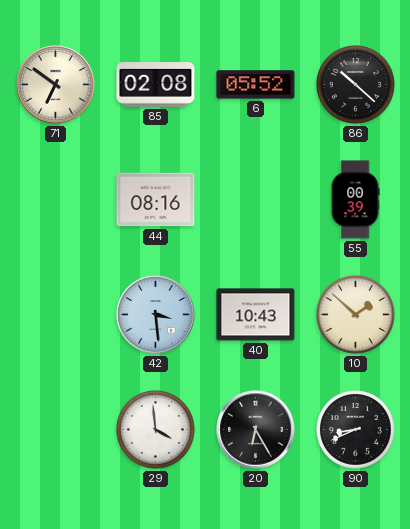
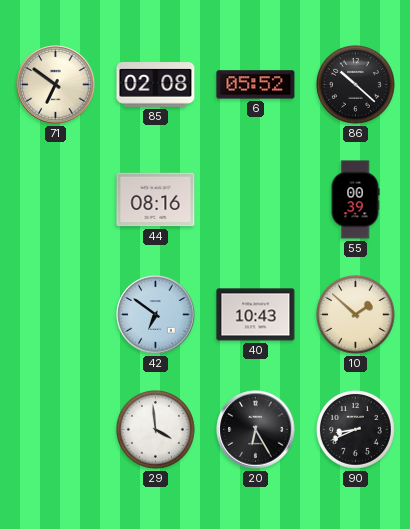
42: 3:29 -> 6:51 (156, 315)
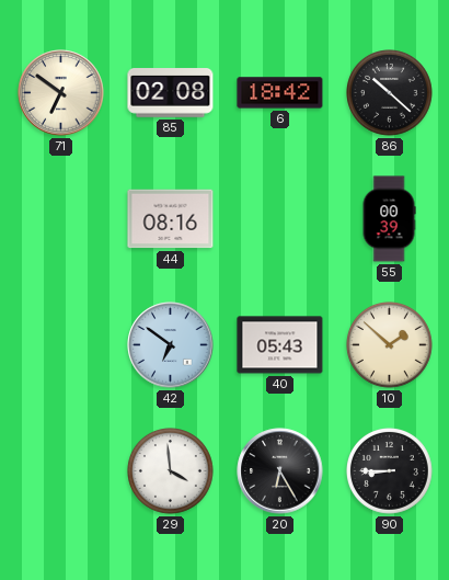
6: 05:52 -> 18:42 (280, 93)
40: 10:43 -> 05:43 (280, 345)
90: 8:41 -> 8:45 (390, 471)
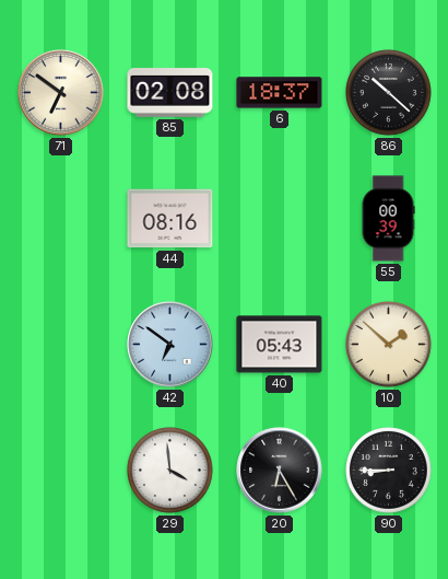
6: 18:42 -> 18:37 (280, 93)
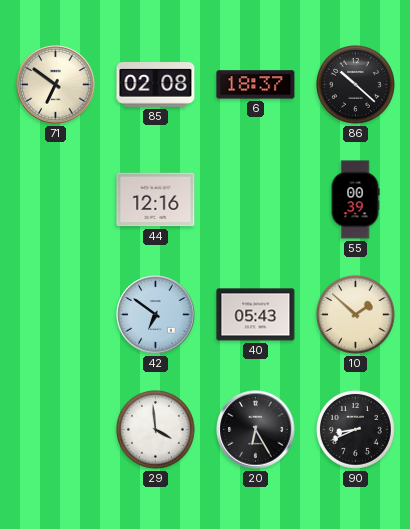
44: 08:16 -> 12:16 (156, 200)
90: 8:45 -> 8:41 (356, 430)
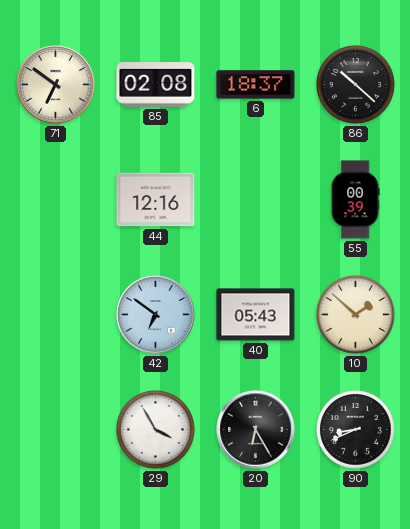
29: 3:59 -> 3:55 (156, 430)
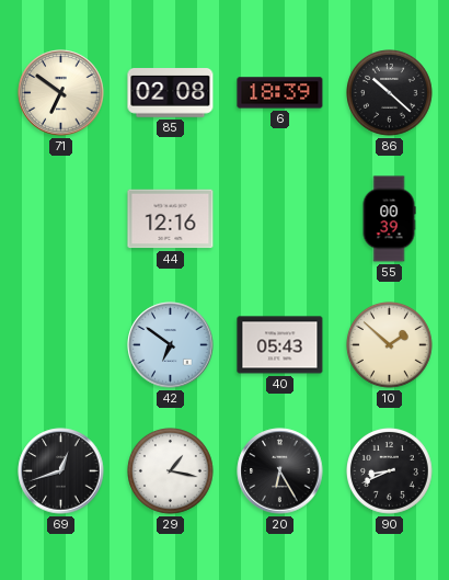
6: 18:37 -> 18:39 (280, 93)
69: none -> 12:42 (61, 471)
29: 3:55 -> 1:17 (171, 471)
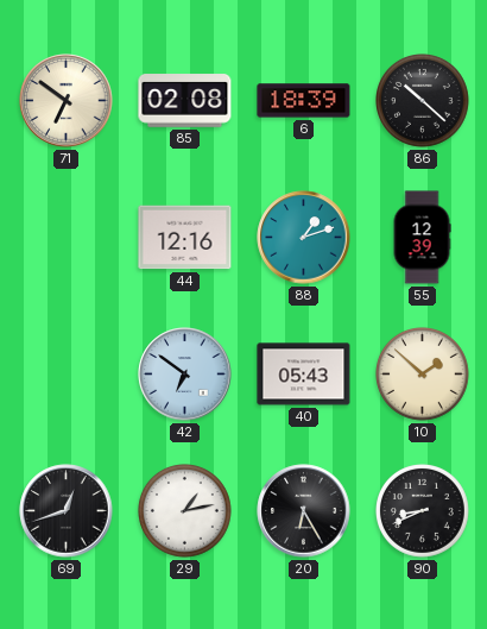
88: none -> 1:12 (304, 238)
55: 00:39 -> 12:39 (422, 238)
29: 1:17 -> 1:13 (185, 511)
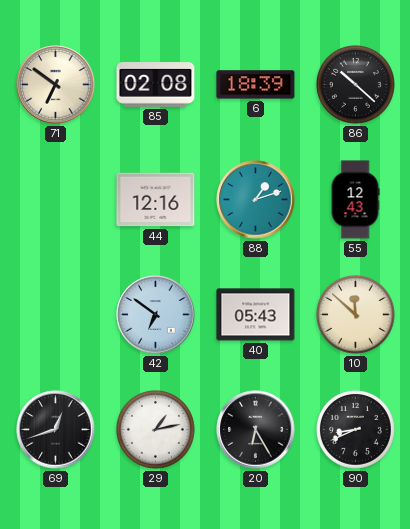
55: 12:39 -> 12:43 (355, 200)
10: 1:52 -> 11:52 (356, 315)
